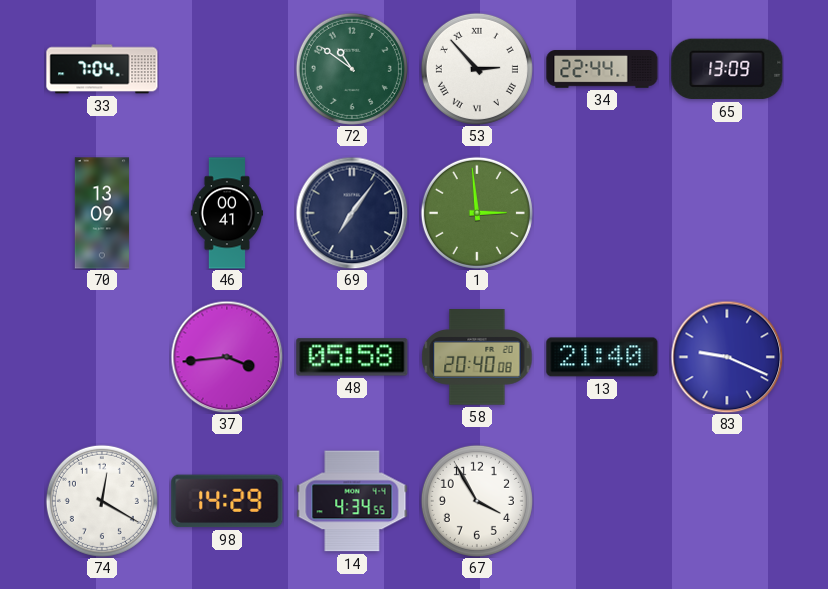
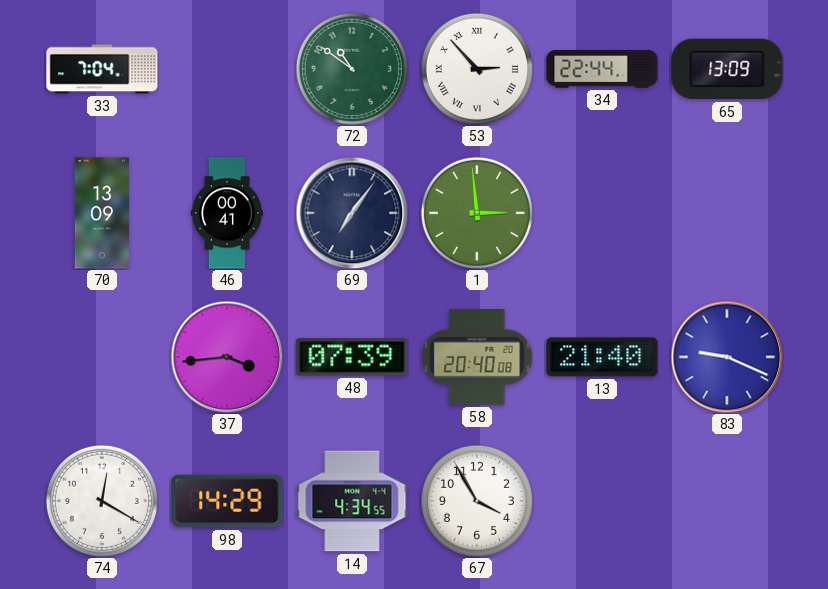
48: 05:58 -> 07:39 (352, 357)
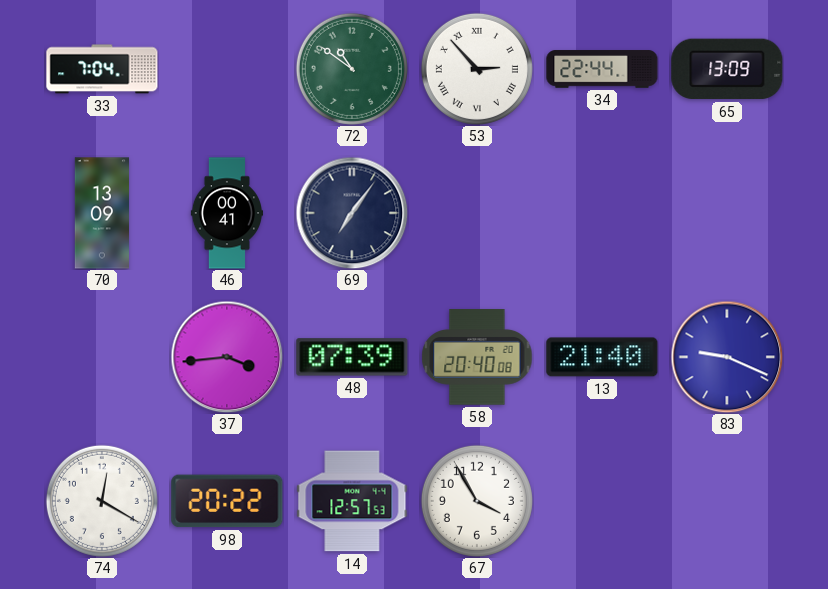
1: 2:59 -> none (477, 213)
98: 14:29 -> 20:22 (227, 501)
14: 4:34 -> 12:57 (352, 501)
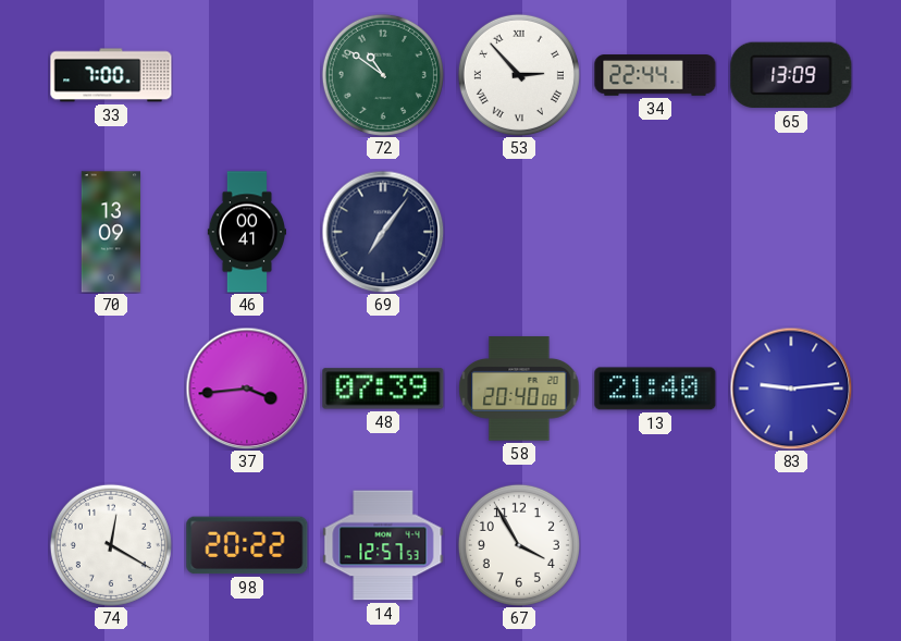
33: 7:04 -> 7:00 (111, 75)
83: 9:19 -> 9:14 (791, 389)
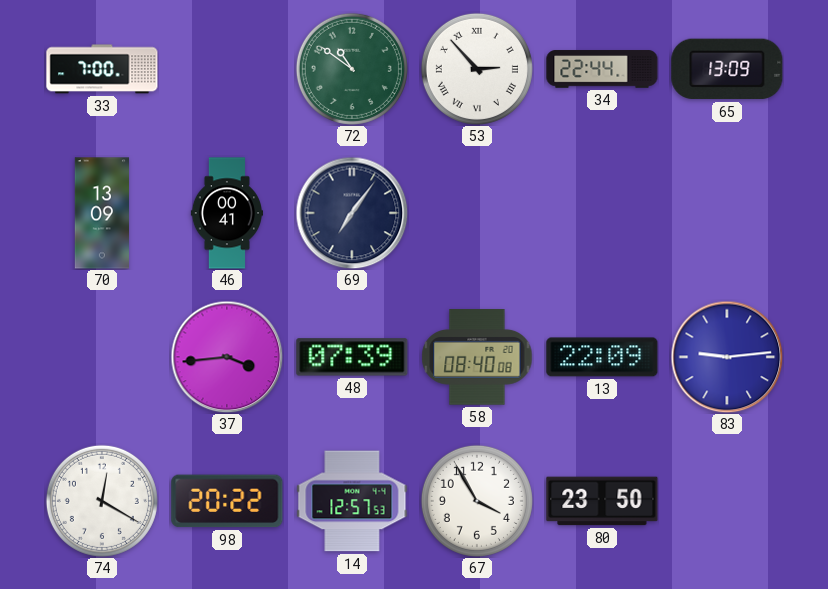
58: 20:40 -> 08:40 (477, 357)
13: 21:40 -> 22:09 (602, 357)
80: none -> 23:50 (602, 501)
